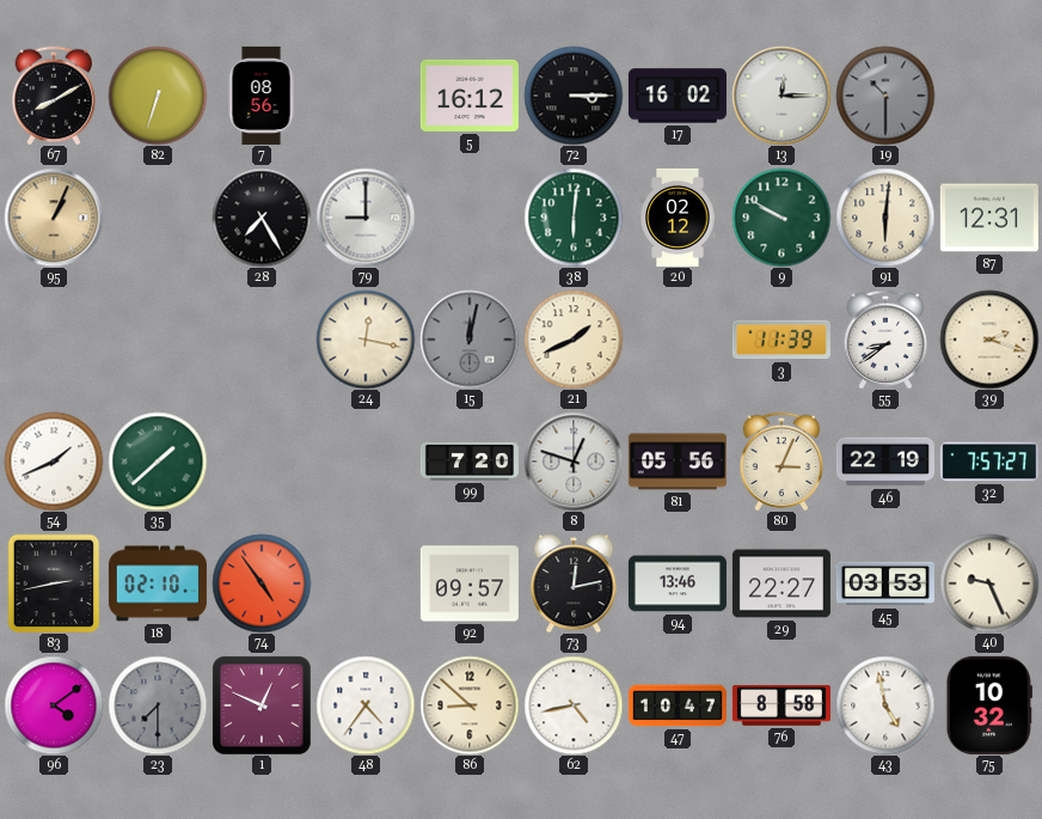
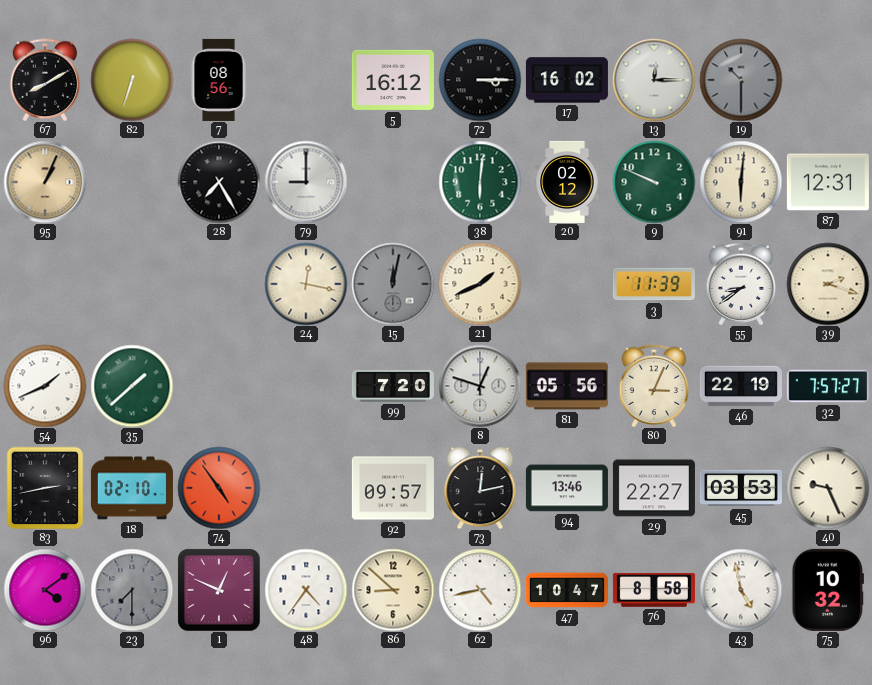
9: 9:50 -> 9:49 (654, 182)
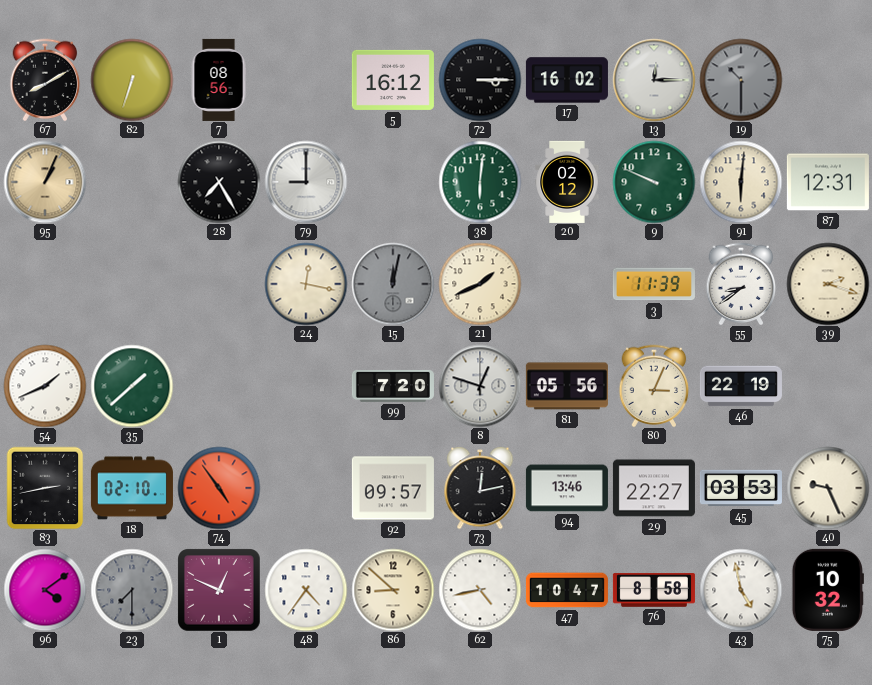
32: 7:57 -> none (828, 386)
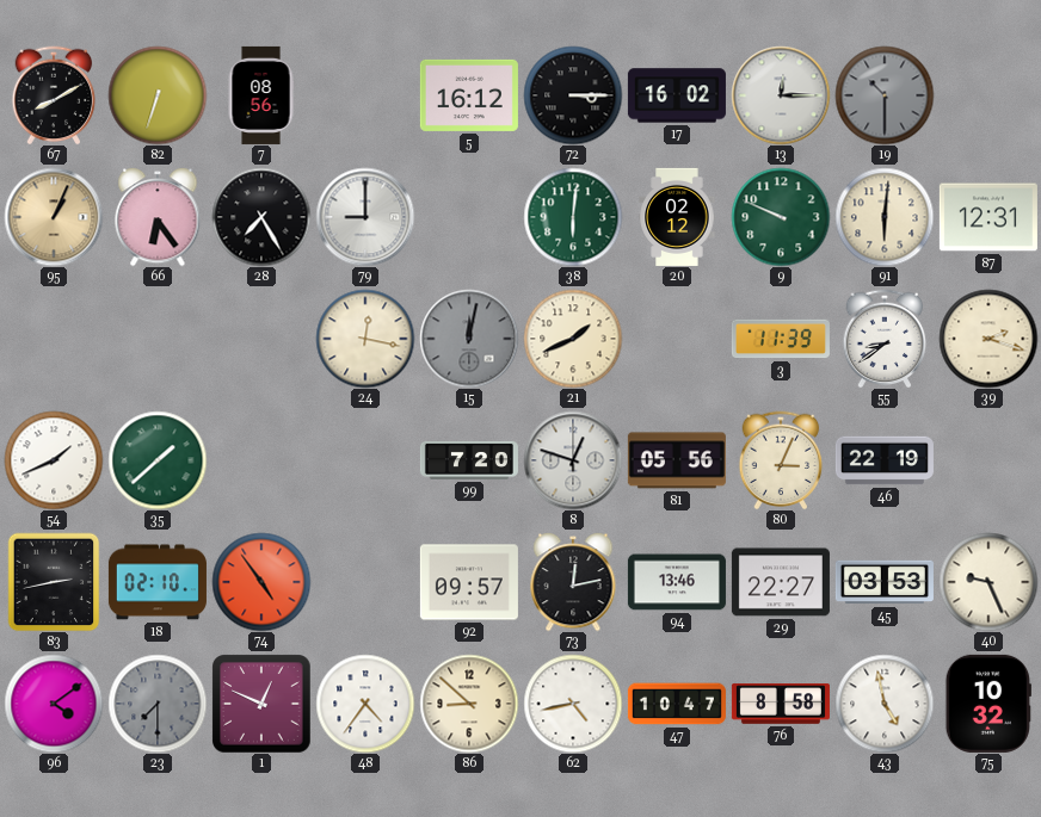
66: none -> 6:24 (158, 217)
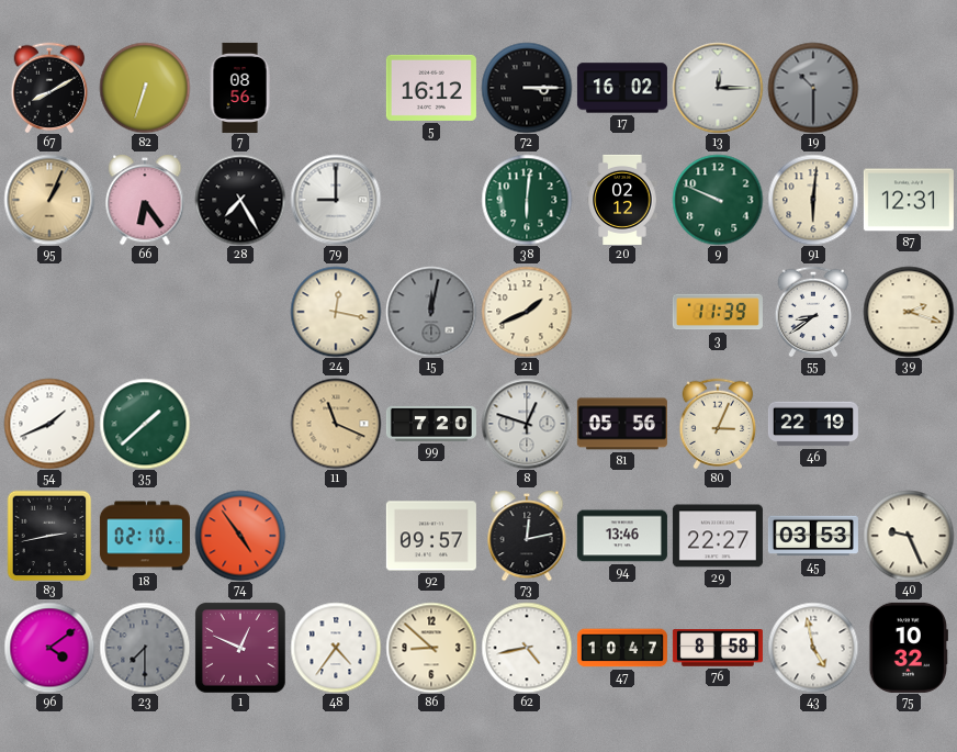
11: none -> 11:19 (336, 424)
